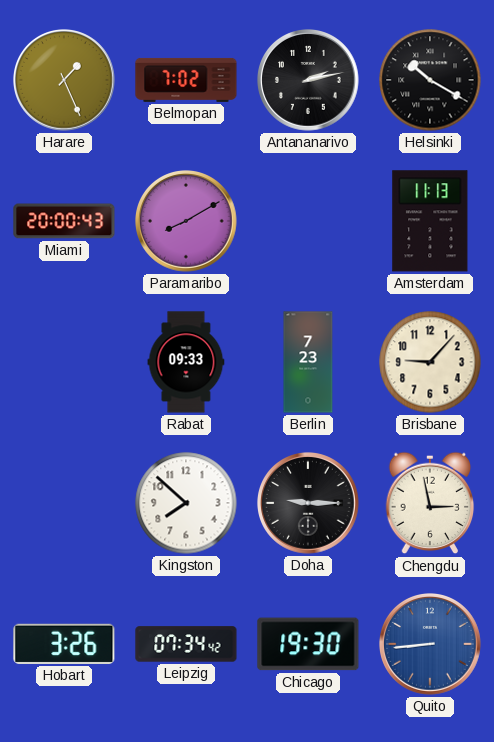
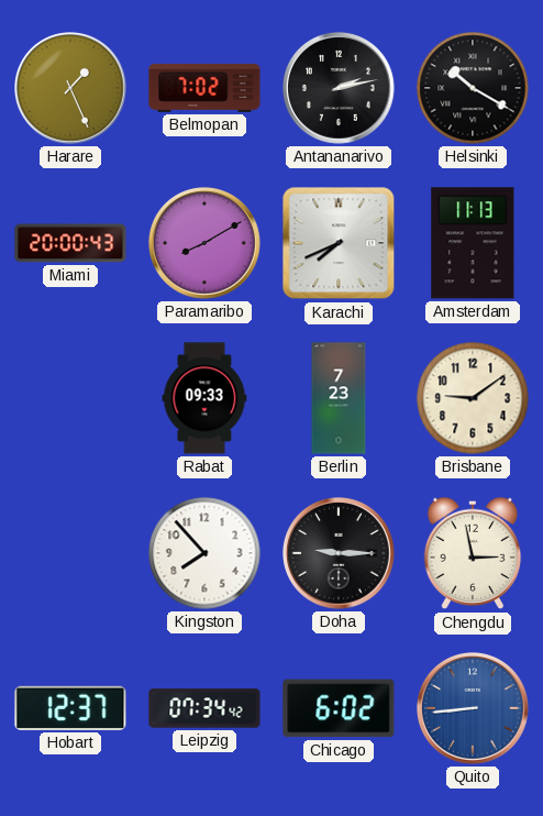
Karachi: none -> 7:41 (339, 243)
Brisbane: 9:07 -> 9:09 (473, 398)
Kingston: 7:52 -> 7:53 (204, 553)
Hobart: 3:26 -> 12:37 (70, 708)
Chicago: 19:30 -> 6:02 (339, 708)
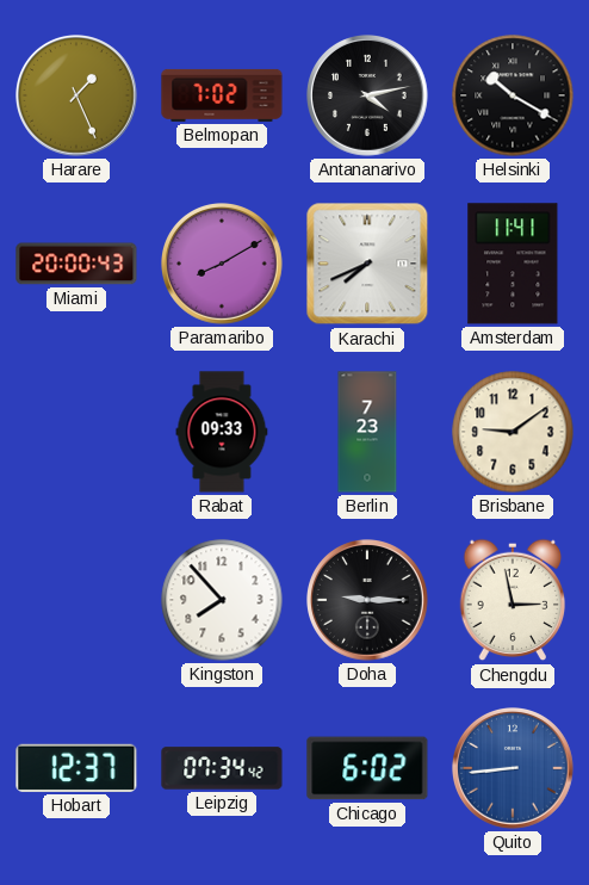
Antananarivo: 2:13 -> 4:13 (368, 97)
Amsterdam: 11:13 -> 11:41 (513, 264)
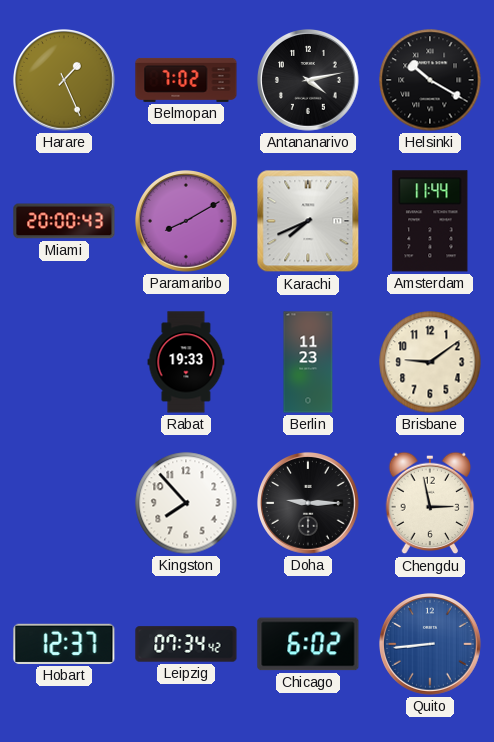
Amsterdam: 11:41 -> 11:44 (430, 221)
Rabat: 09:33 -> 19:33 (186, 362)
Berlin: 7:23 -> 11:23 (308, 362)
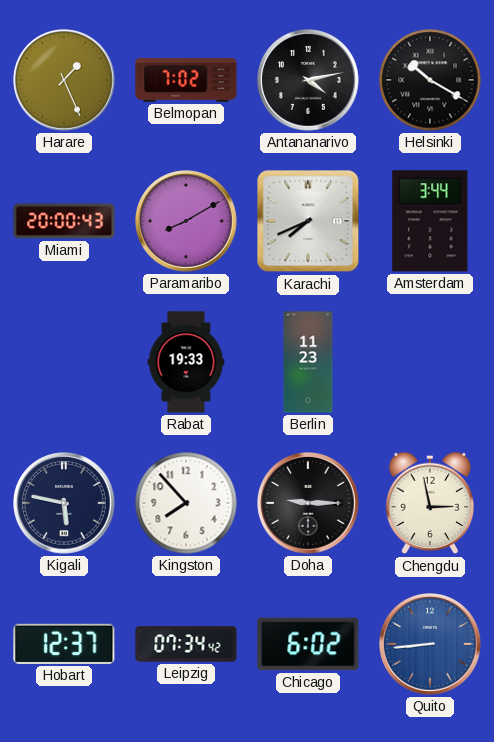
Amsterdam: 11:44 -> 3:44 (430, 221)
Brisbane: 9:09 -> none (430, 362)
Kigali: none -> 5:47 (65, 504)
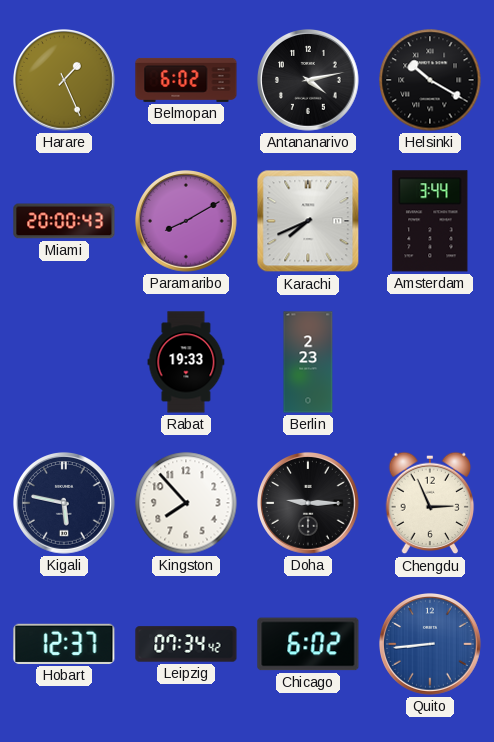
Belmopan: 7:02 -> 6:02 (186, 80)
Berlin: 11:23 -> 2:23 (308, 362)
Chengdu: 2:58 -> 2:56 (430, 503)
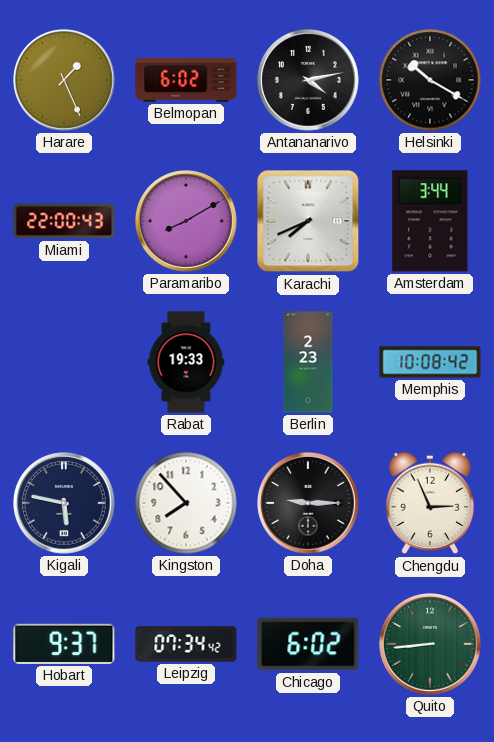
Miami: 20:00 -> 22:00 (64, 221)
Memphis: none -> 10:08 (430, 362)
Hobart: 12:37 -> 9:37 (64, 644)
Quito dial: blue -> green (431, 645)
